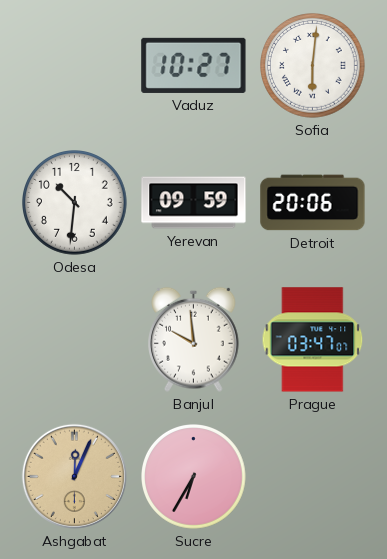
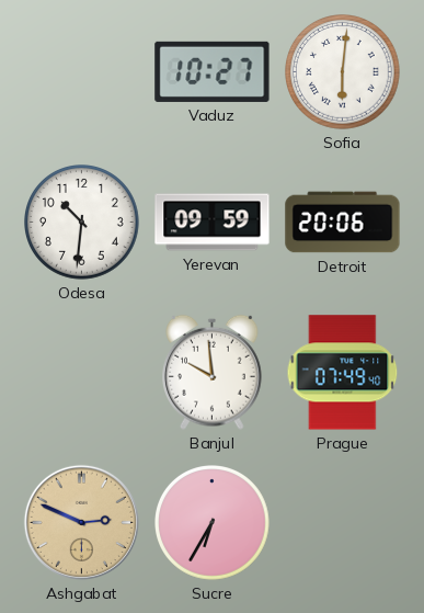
Prague: 03:47 -> 07:49 (343, 373)
Ashgabat: 12:04 -> 2:49 (81, 522)
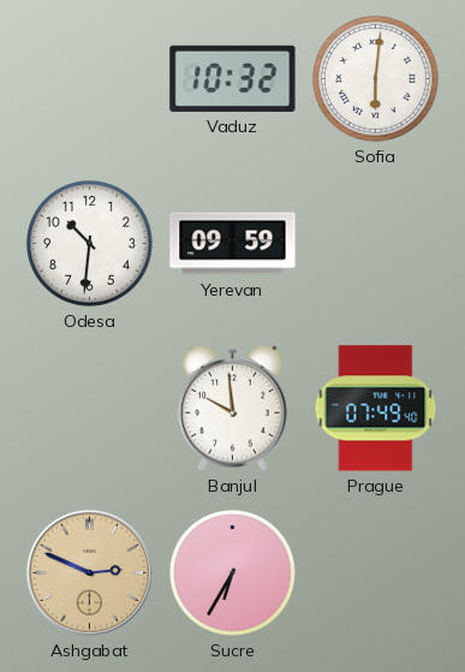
Vaduz: 10:27 -> 10:32 (233, 78)
Detroit: 20:06 -> none (343, 223)
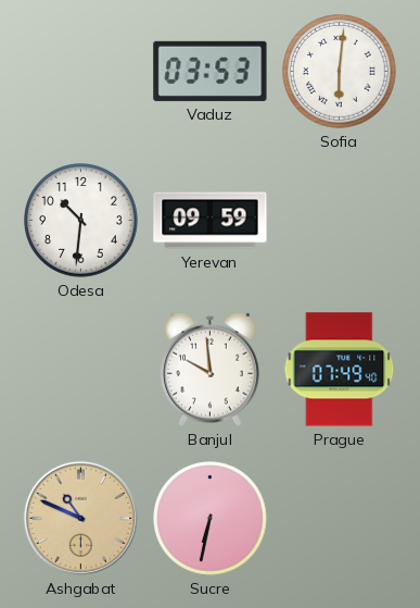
Vaduz: 10:32 -> 03:53 (211, 71)
Ashgabat: 2:49 -> 10:49 (80, 518)
Sucre: 6:35 -> 6:32 (211, 519)
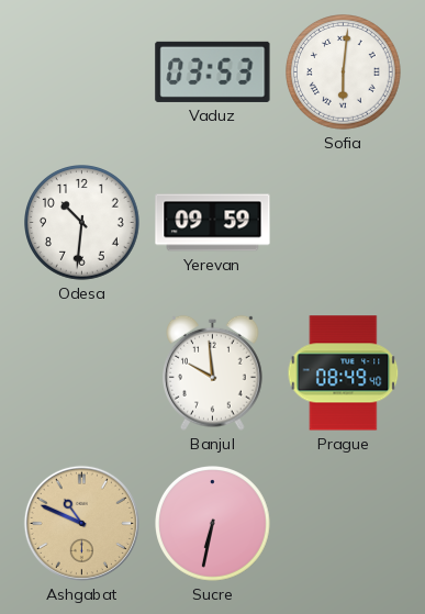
Prague: 07:49 -> 08:49 (344, 373)
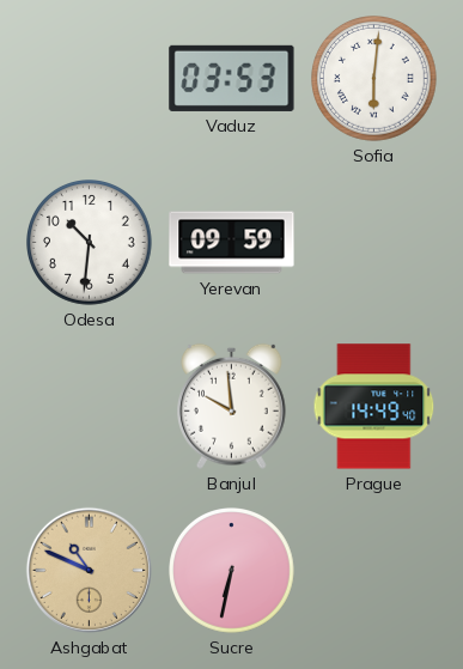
Prague: 08:49 -> 14:49 (374, 407)
